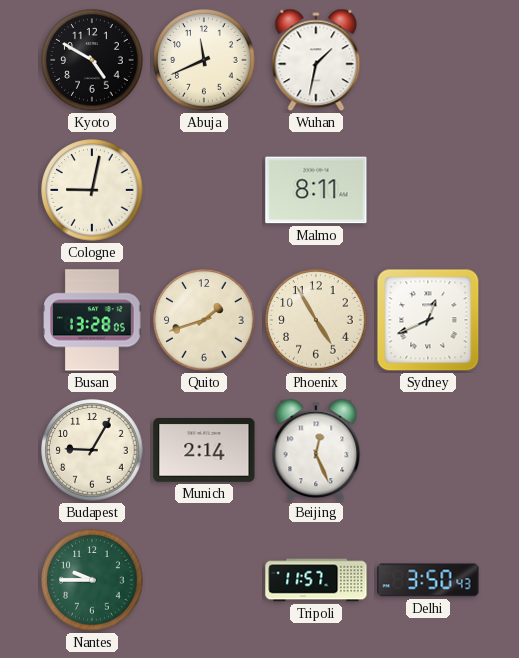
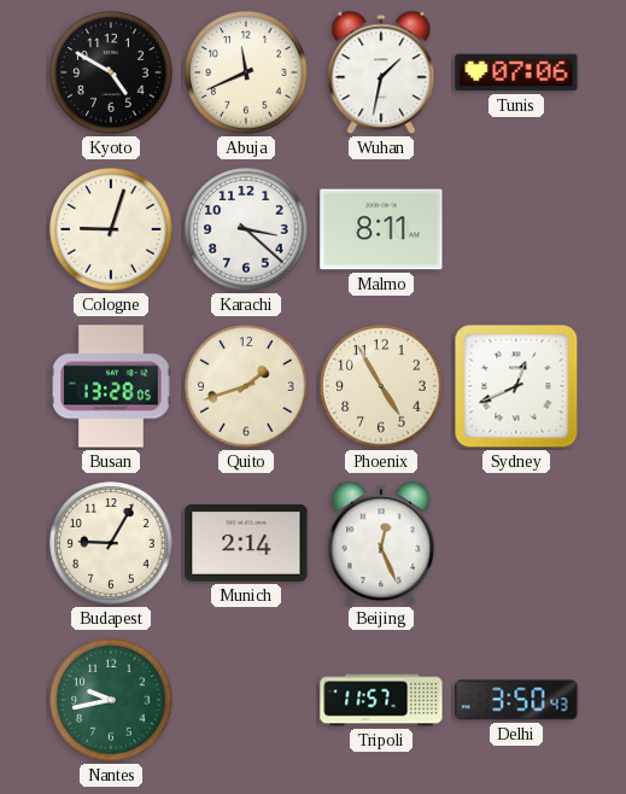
Tunis: none -> 07:06 (516, 72)
Cologne: 9:02 -> 9:03 (111, 229)
Karachi: none -> 3:22 (246, 229)
Nantes: 9:45 -> 9:43 (111, 700)
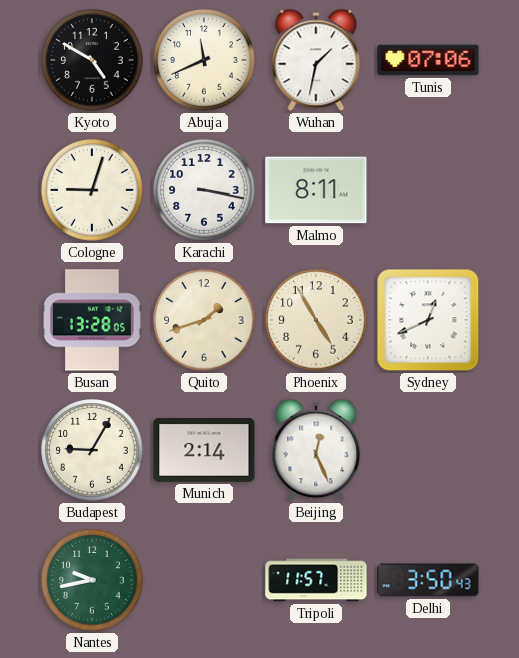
Karachi: 3:22 -> 3:17 (204, 190)
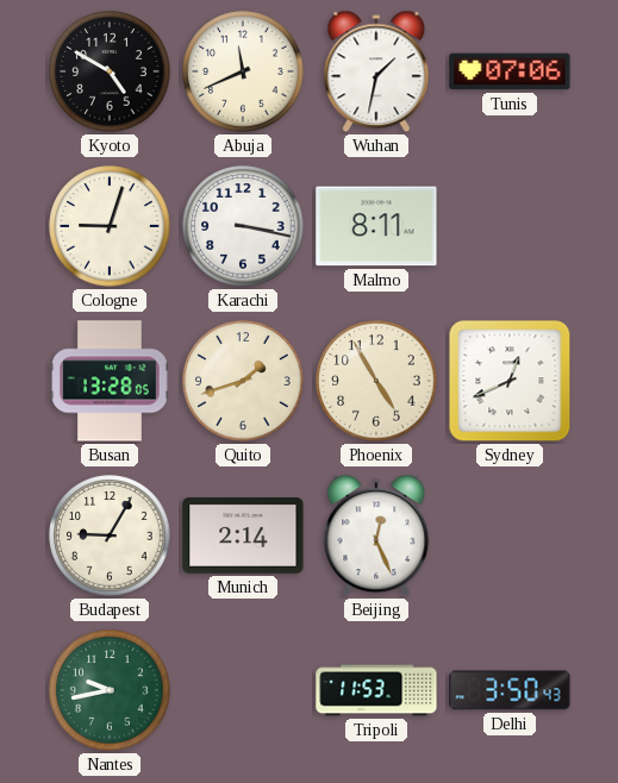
Tripoli: 11:57 -> 11:53 (376, 690)
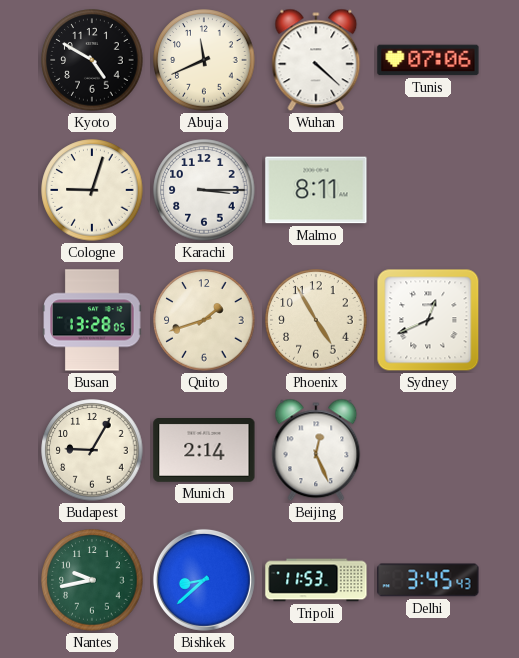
Wuhan: 1:32 -> 4:22 (316, 60)
Karachi: 3:17 -> 3:15 (204, 190)
Bishkek: none -> 8:38 (204, 580)
Delhi: 3:50 -> 3:45 (428, 580)
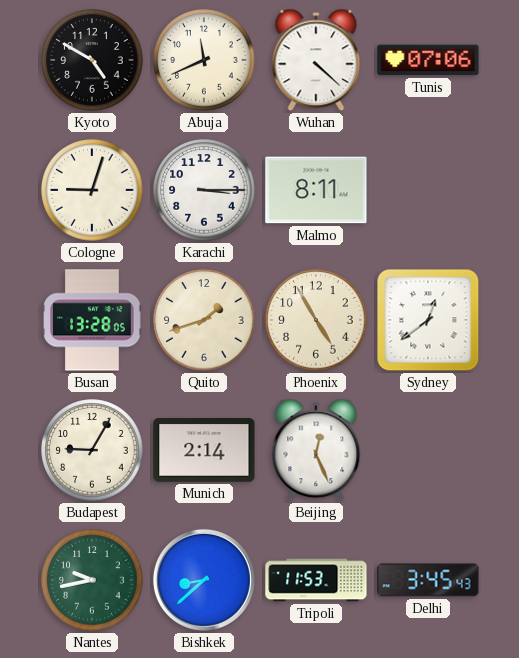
Sydney: 12:41 -> 12:39 (428, 320)
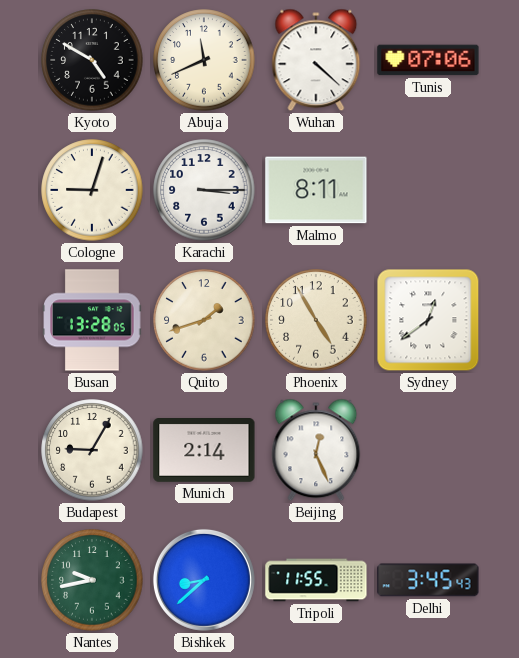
Tripoli: 11:53 -> 11:55 (316, 580)
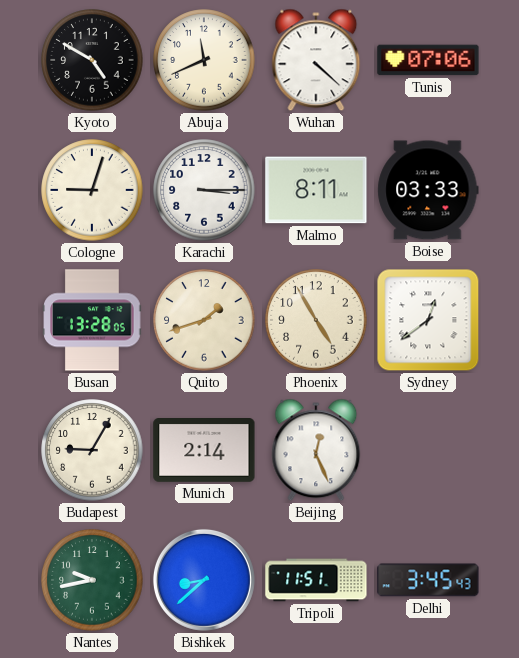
Boise: none -> 03:33 (428, 190)
Tripoli: 11:55 -> 11:51 (316, 580)
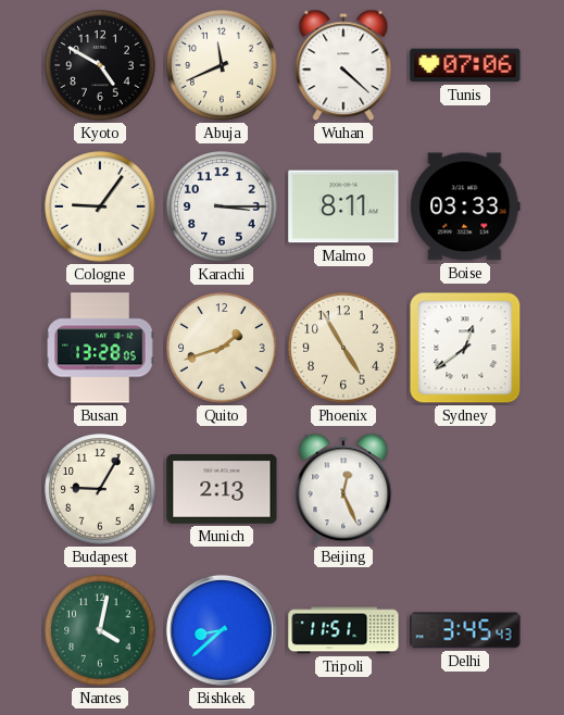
Cologne: 9:03 -> 9:06 (100, 206)
Munich: 2:14 -> 2:13 (222, 490)
Nantes: 9:43 -> 4:02 (100, 630)
